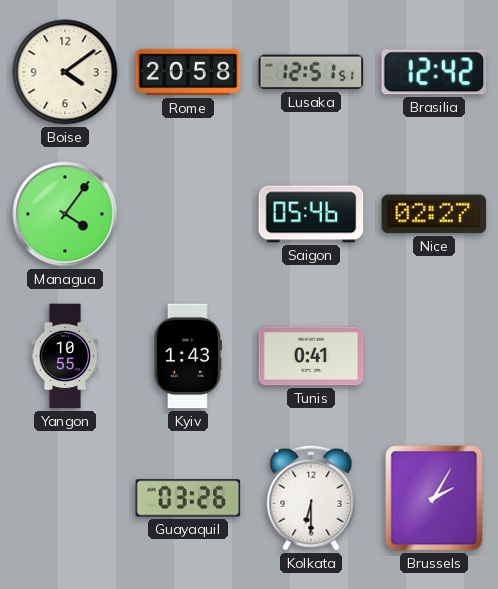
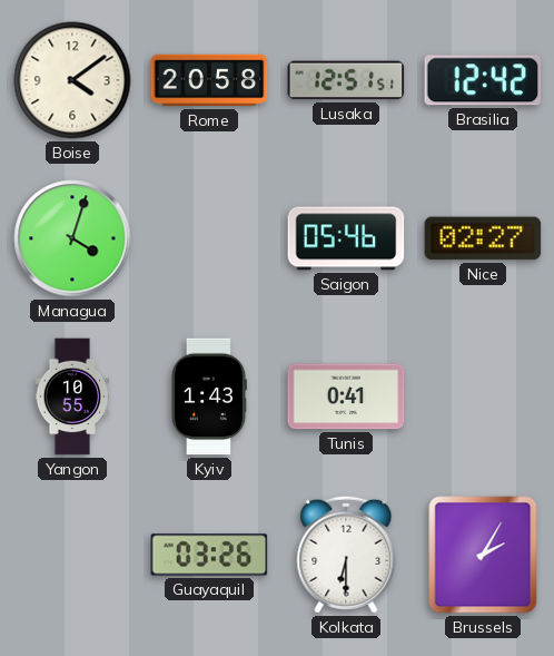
Managua: 4:06 -> 4:03 (72, 238)
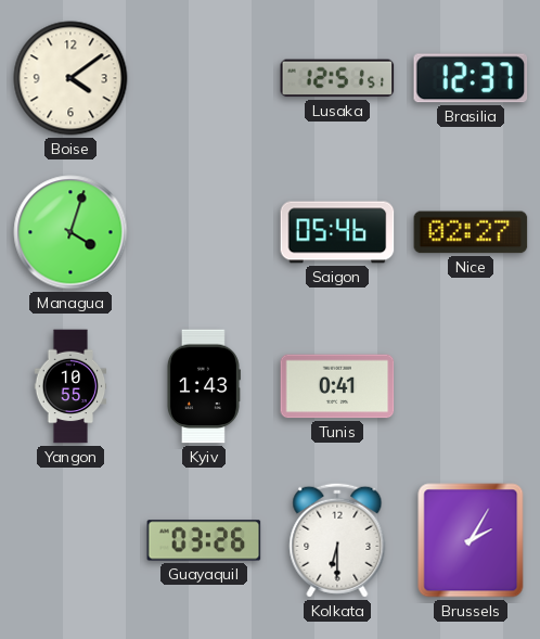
Rome: 20:58 -> none (209, 80)
Brasilia: 12:42 -> 12:37 (471, 78)
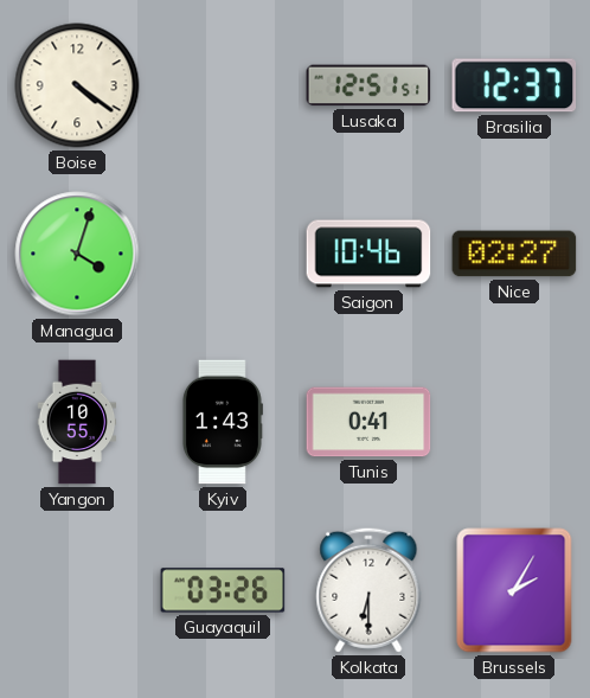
Boise: 4:09 -> 4:21 (77, 85)
Saigon: 05:46 -> 10:46 (368, 254)
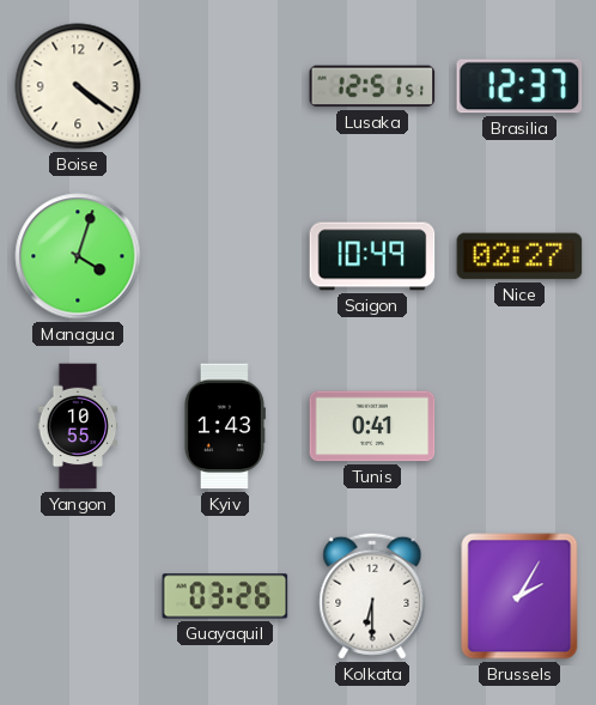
Saigon: 10:46 -> 10:49 (372, 256)
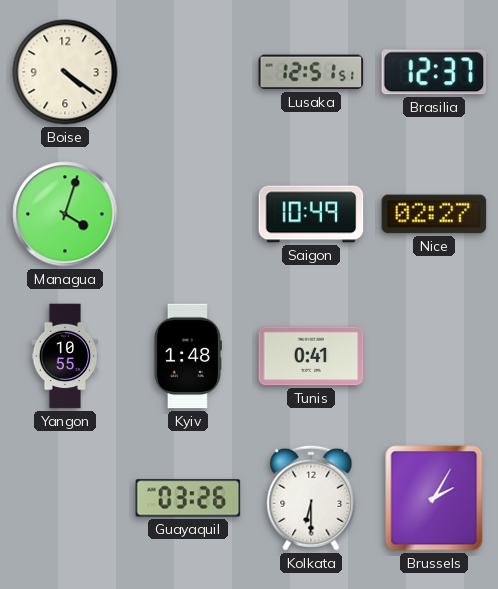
Kyiv: 1:43 -> 1:48 (187, 356)
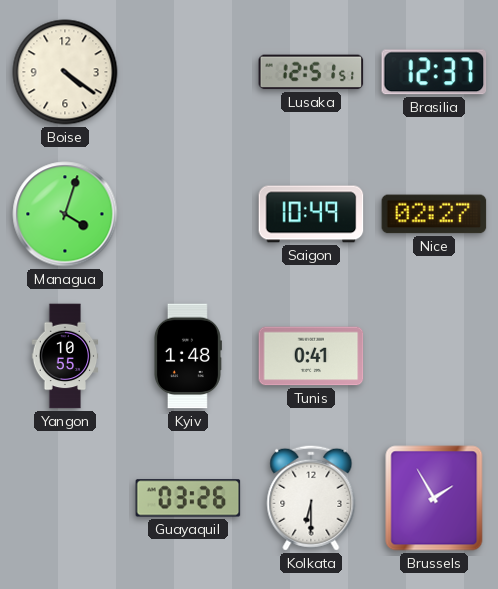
Brussels: 2:05 -> 1:55 (434, 498)
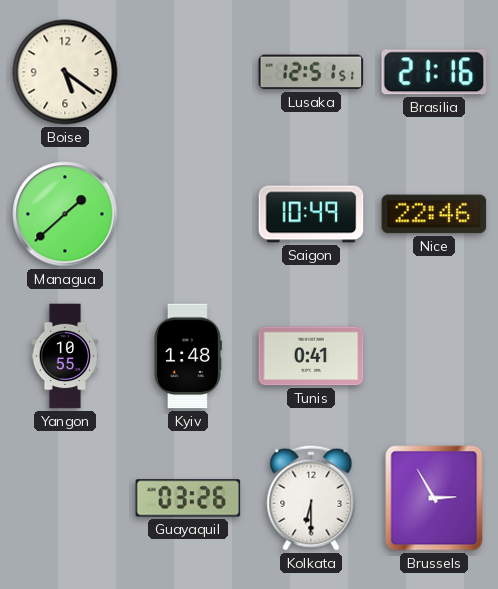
Boise: 4:21 -> 5:21 (65, 72)
Brasilia: 12:37 -> 21:16 (434, 72)
Managua: 4:03 -> 1:38 (65, 214)
Nice: 02:27 -> 22:46 (434, 214)
Brussels: 1:55 -> 2:55 (434, 498)
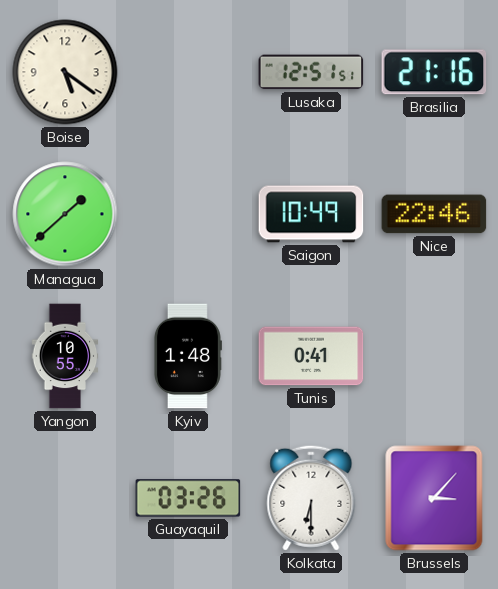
Brussels: 2:55 -> 3:07 (434, 498)
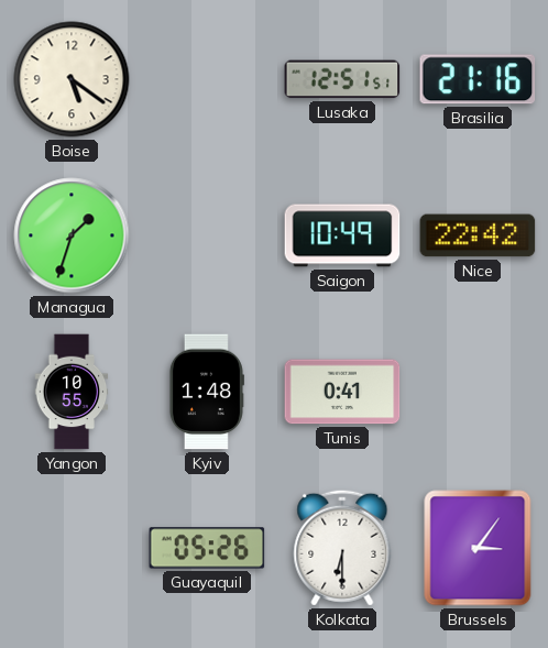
Managua: 1:38 -> 1:33 (72, 235)
Nice: 22:46 -> 22:42 (478, 235)
Guayaquil: 03:26 -> 05:26 (207, 548)
Brussels: 3:07 -> 3:06 (478, 548)
